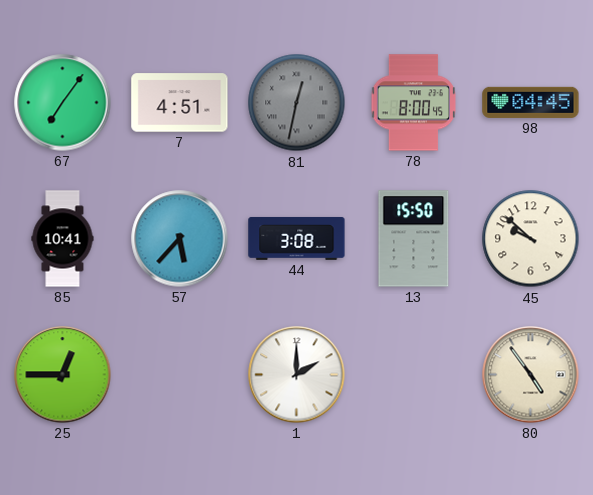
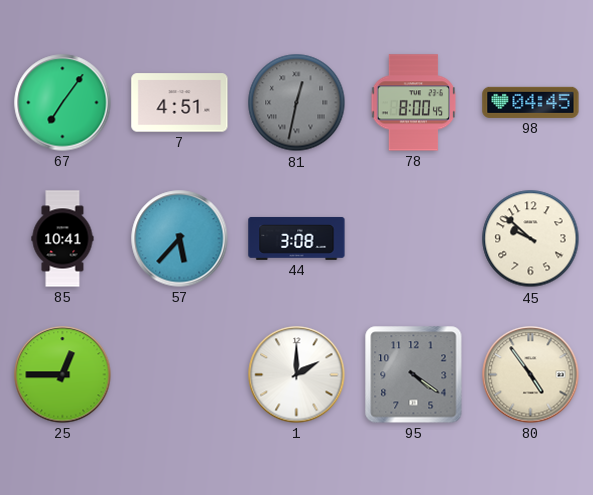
13: 15:50 -> none (414, 239)
95: none -> 4:21 (414, 375)
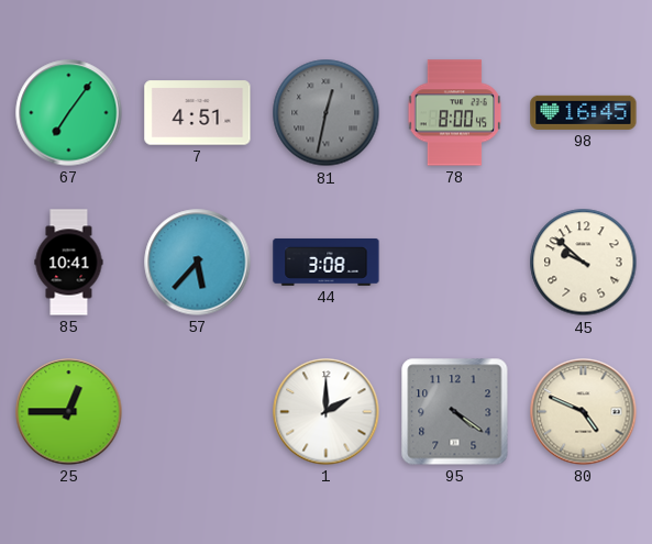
98: 04:45 -> 16:45 (584, 112)
80: 4:54 -> 4:49 (584, 412)
